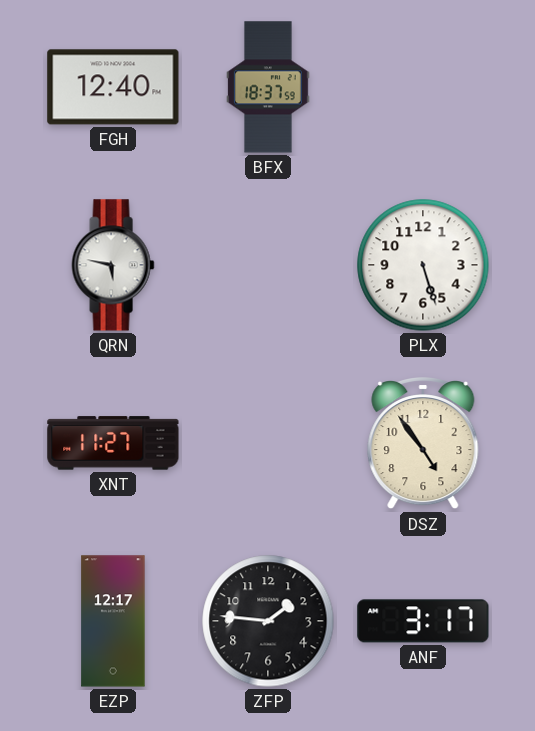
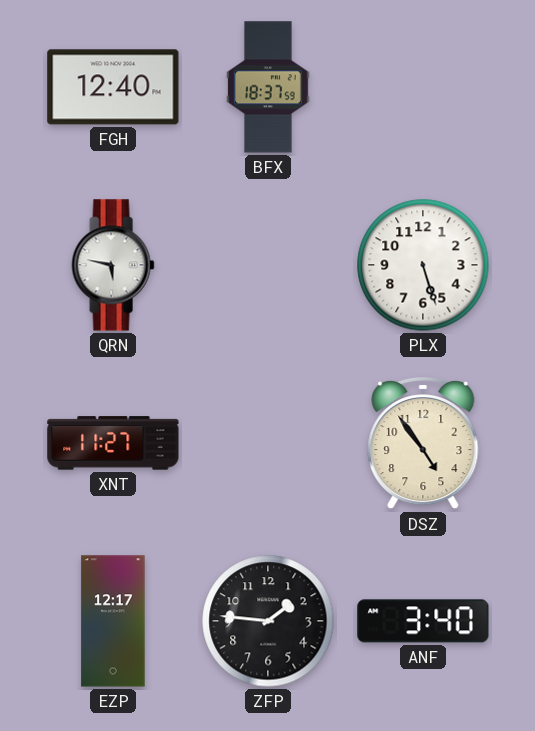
ANF: 3:17 -> 3:40 (423, 621)
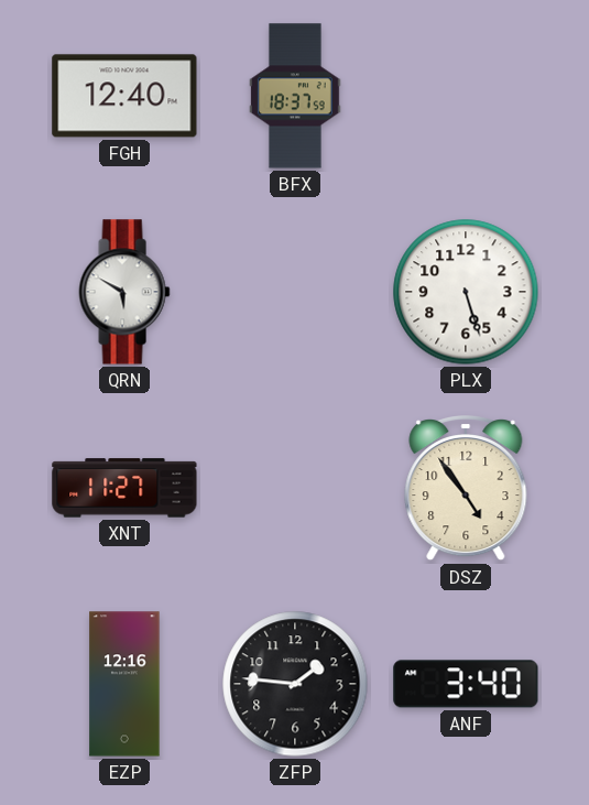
QRN: 5:47 -> 5:50 (124, 292)
EZP: 12:17 -> 12:16 (124, 684)
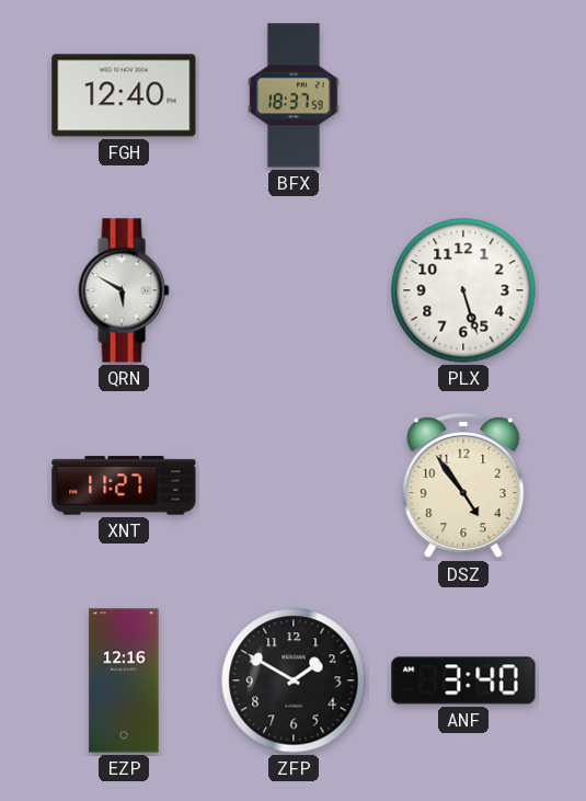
ZFP: 1:46 -> 1:50 (294, 680)
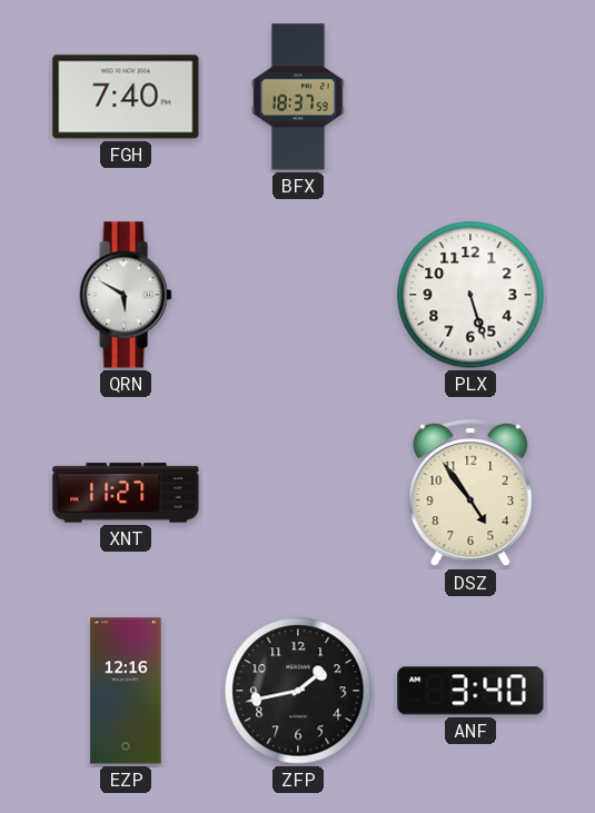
FGH: 12:40 -> 7:40 (126, 97)
ZFP: 1:50 -> 1:43 (298, 691)
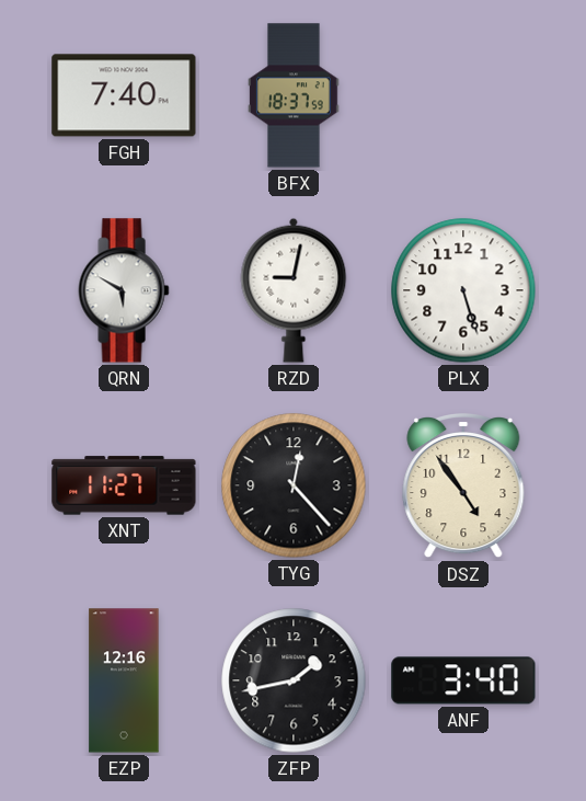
RZD: none -> 9:02 (294, 290)
TYG: none -> 12:23 (294, 485)
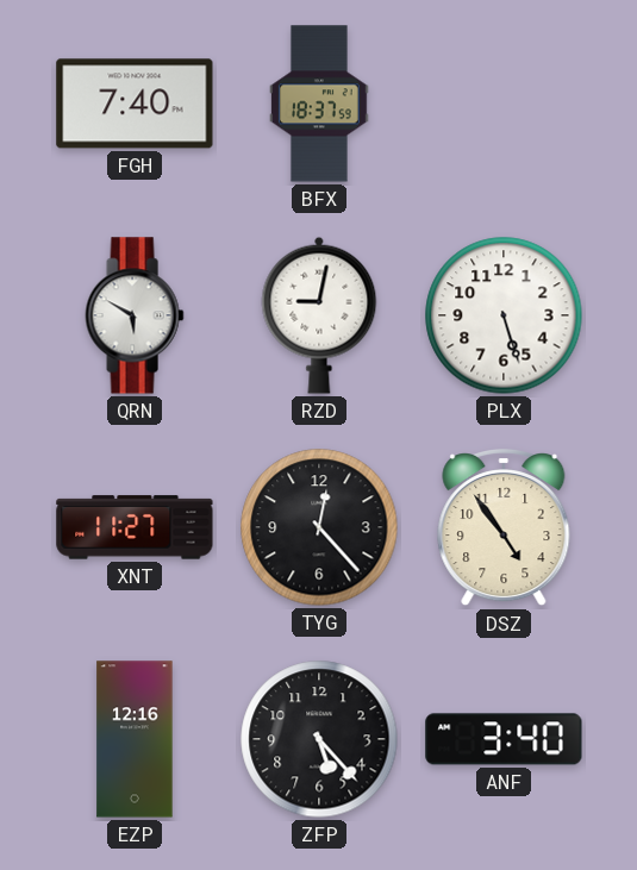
ZFP: 1:43 -> 5:23 (319, 739)
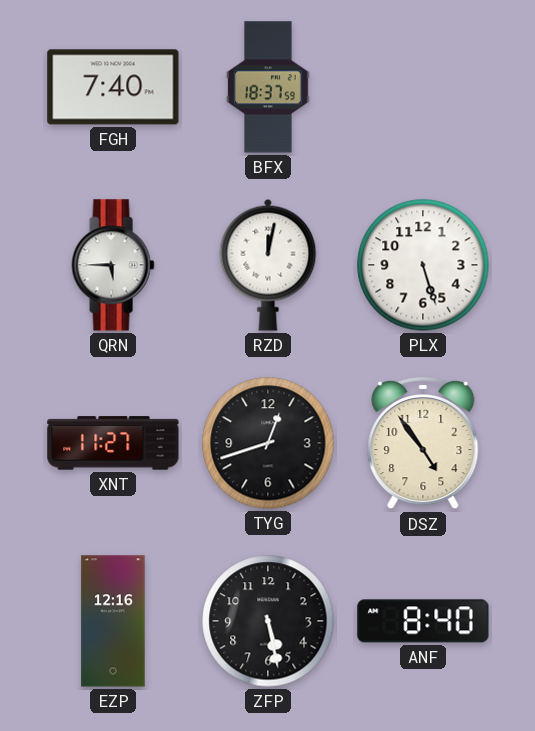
QRN: 5:50 -> 5:45 (113, 265)
RZD: 9:02 -> 12:02 (268, 265)
TYG: 12:23 -> 12:42 (268, 443)
ZFP: 5:23 -> 5:28 (268, 621)
ANF: 3:40 -> 8:40 (423, 621)
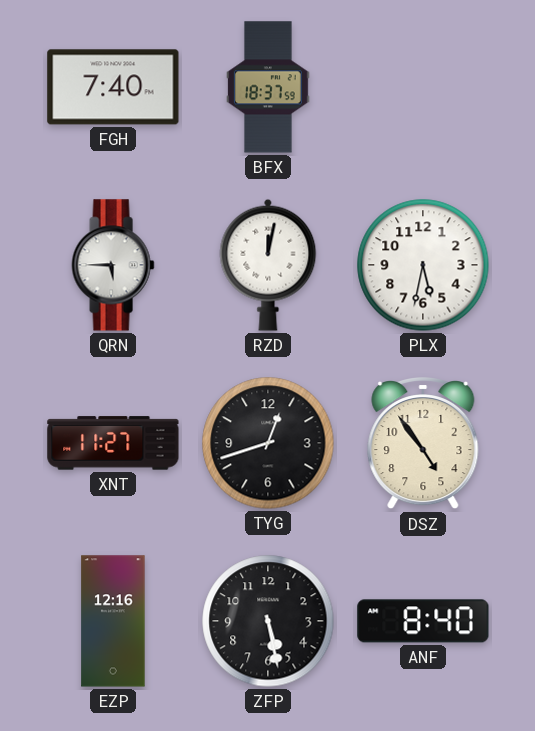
PLX: 5:27 -> 5:32 (423, 265)
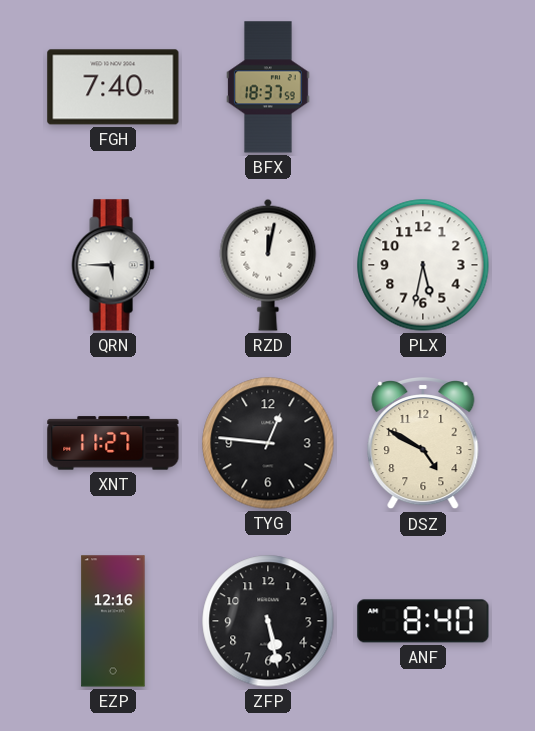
TYG: 12:42 -> 12:46 (268, 443)
DSZ: 4:54 -> 4:50 (423, 444)
